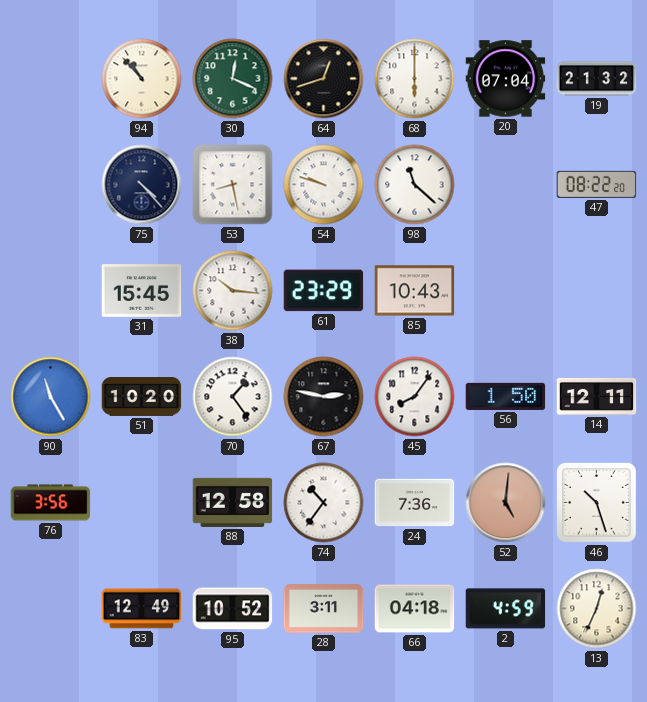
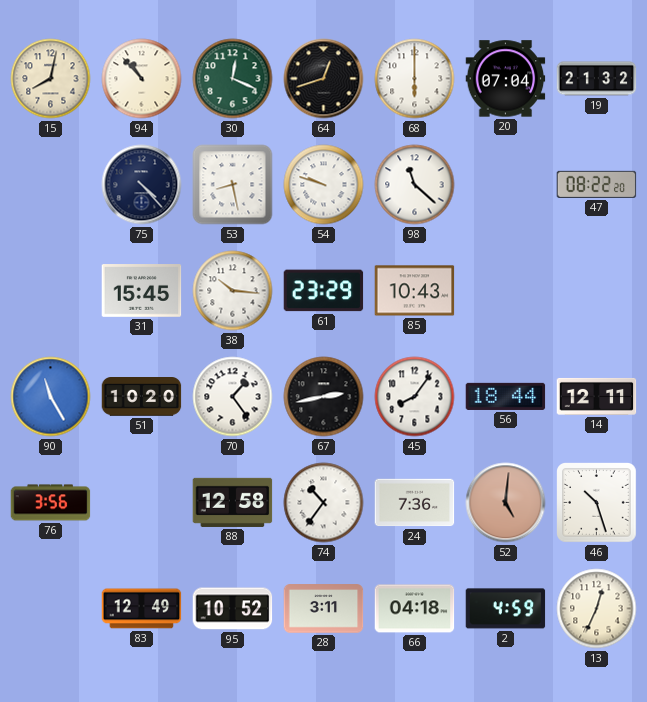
15: none -> 8:02 (51, 79)
67: 2:47 -> 2:43 (324, 397)
56: 1:50 -> 18:44 (506, 396)
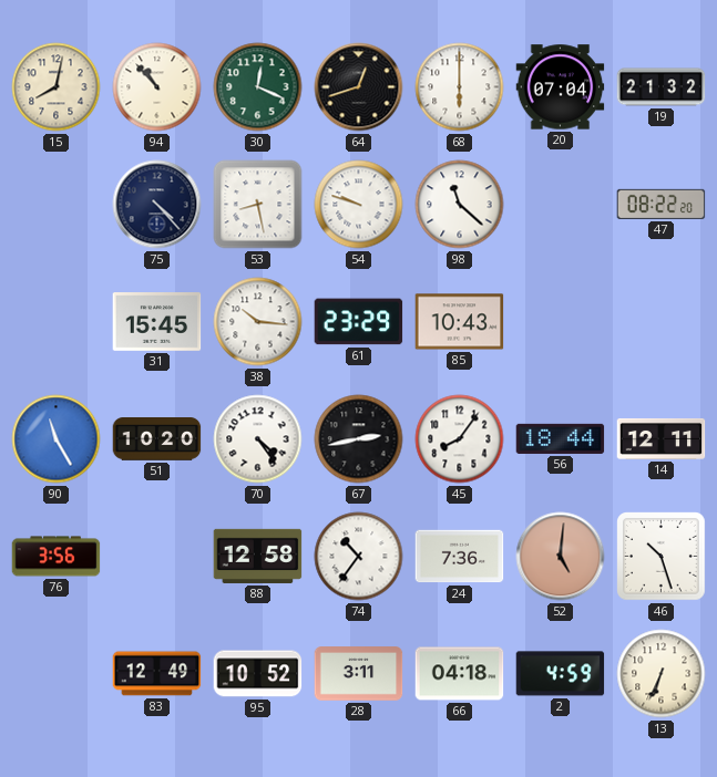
70: 1:24 -> 4:24 (258, 439)
13: 12:34 -> 6:34 (662, 674)
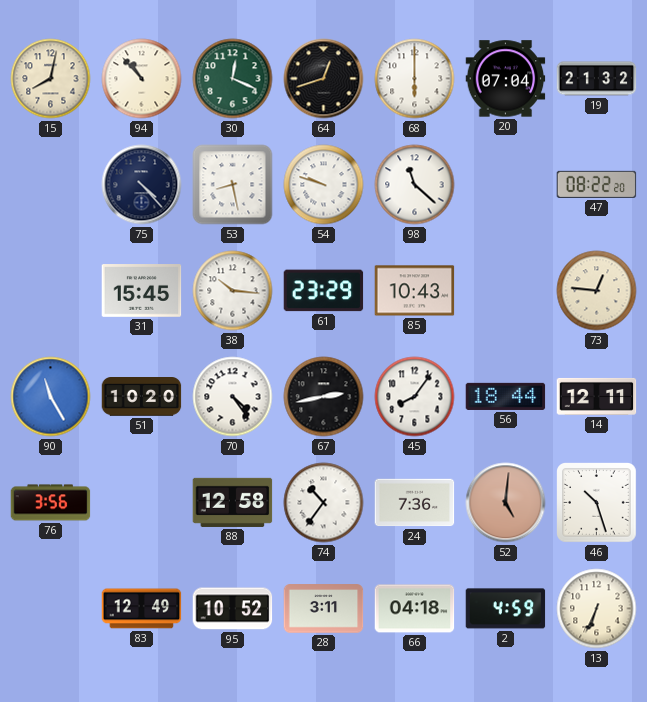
73: none -> 12:46 (597, 291)
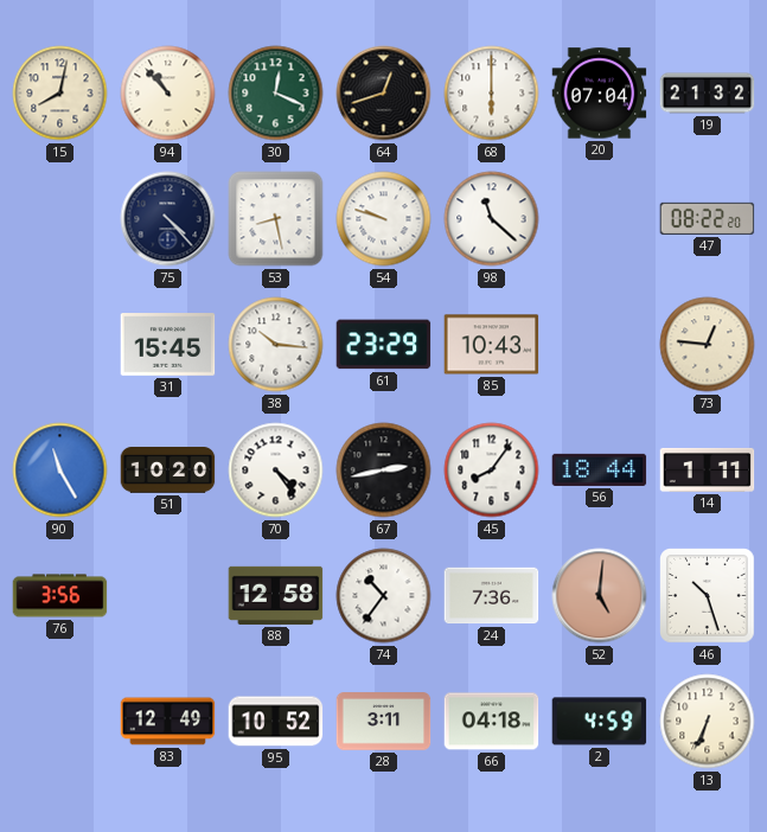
14: 12:11 -> 1:11 (708, 469)
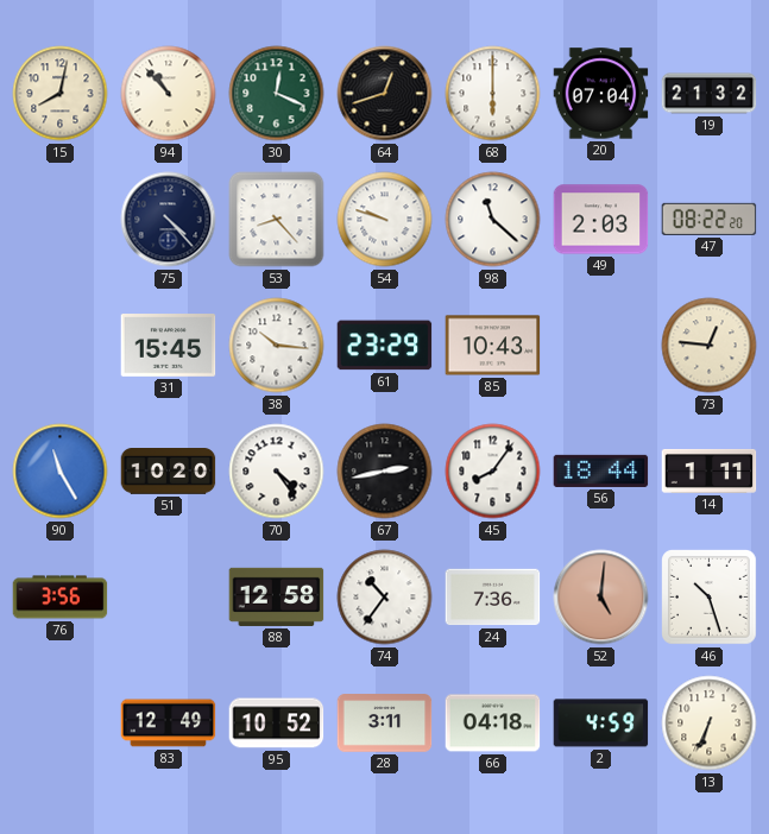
53: 8:28 -> 8:23 (277, 220)
49: none -> 2:03 (601, 220)
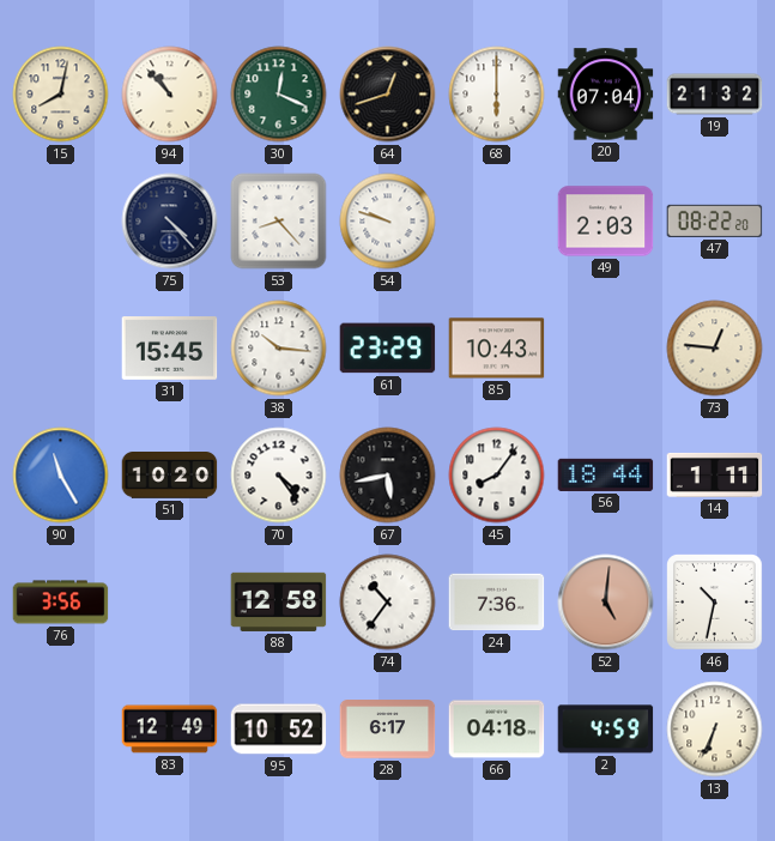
98: 11:22 -> none (493, 220)
67: 2:43 -> 5:43 (388, 476)
46: 10:27 -> 10:32 (715, 603)
28: 3:11 -> 6:17 (388, 730)
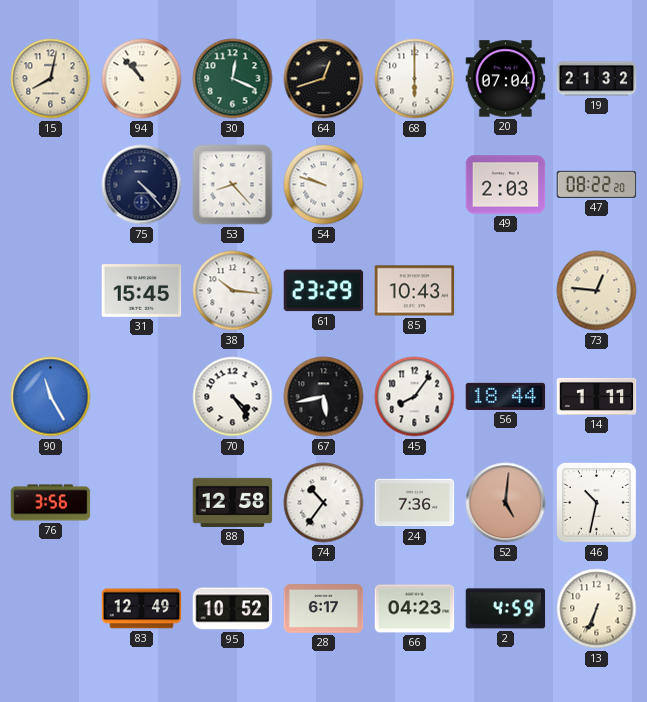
51: 10:20 -> none (170, 476)
66: 04:18 -> 04:23 (415, 609)
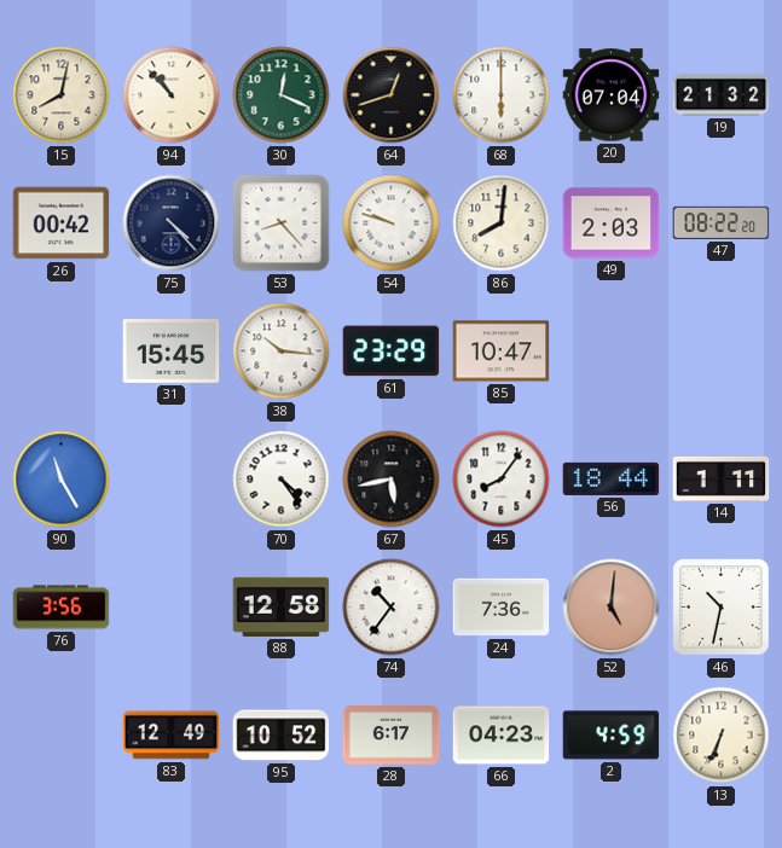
26: none -> 00:42 (62, 223)
86: none -> 8:01 (502, 223)
85: 10:43 -> 10:47 (502, 352)
73: 12:46 -> none (597, 291)
